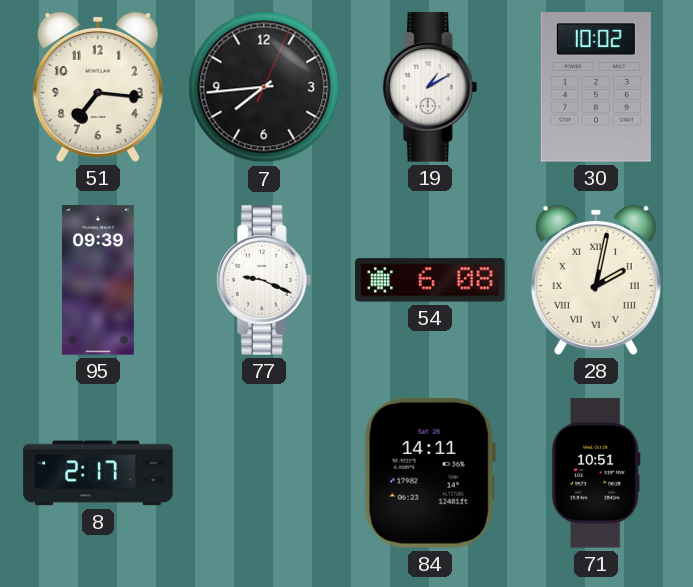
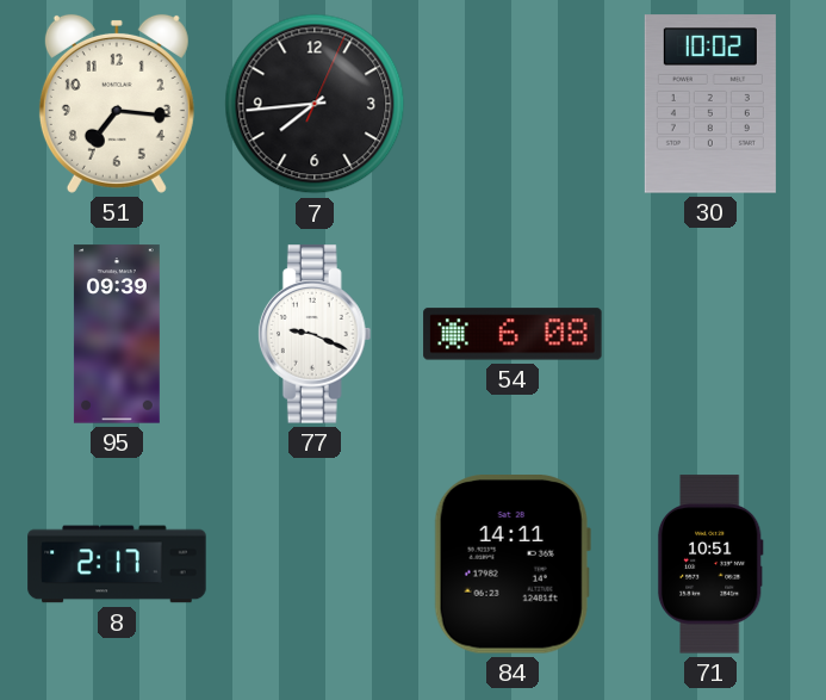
19: 1:10 -> none (430, 87)
28: 2:02 -> none (596, 280)
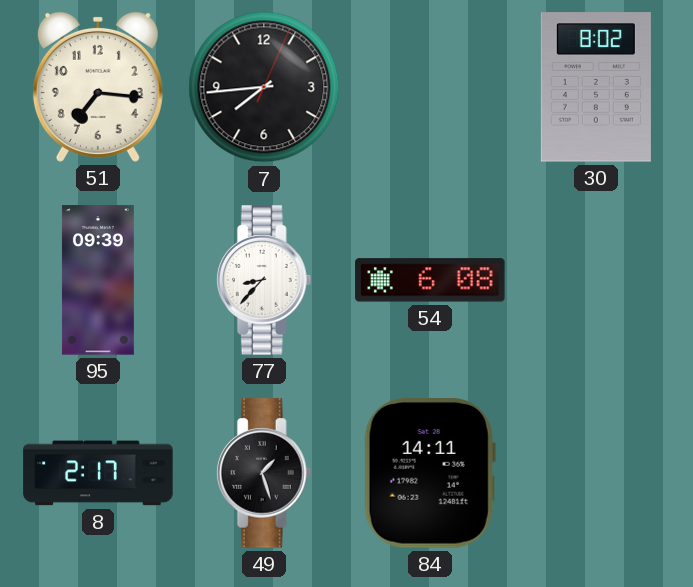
30: 10:02 -> 8:02 (596, 87)
77: 9:19 -> 8:37 (264, 280)
49: none -> 1:27 (264, 473)
71: 10:51 -> none (710, 564)
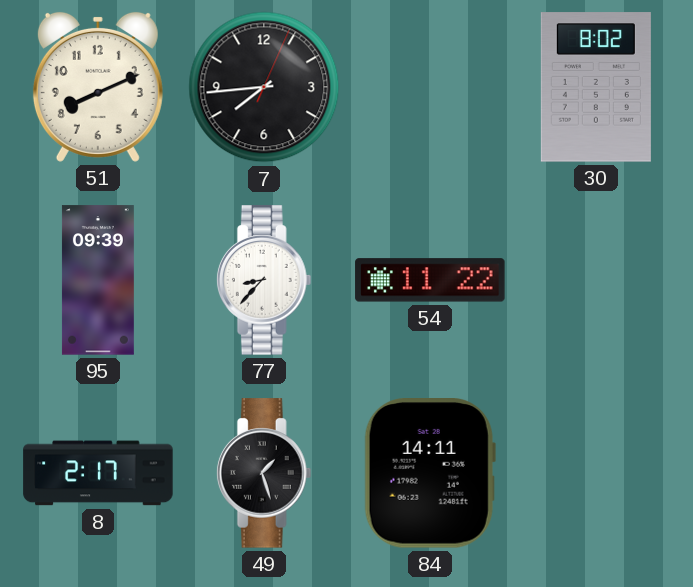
51: 7:16 -> 8:11 (98, 87)
54: 6:08 -> 11:22 (430, 280)
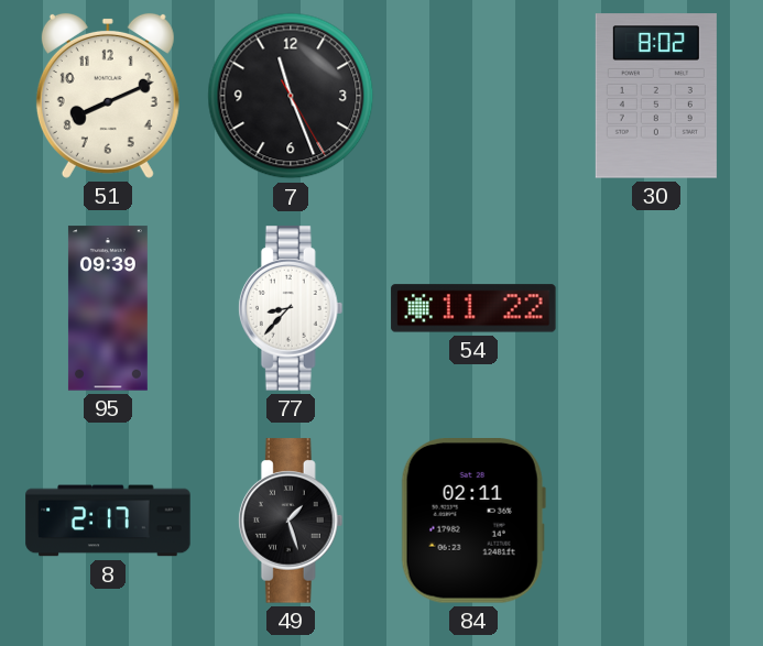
7: 7:44 -> 11:26 (291, 96)
84: 14:11 -> 02:11 (473, 522)
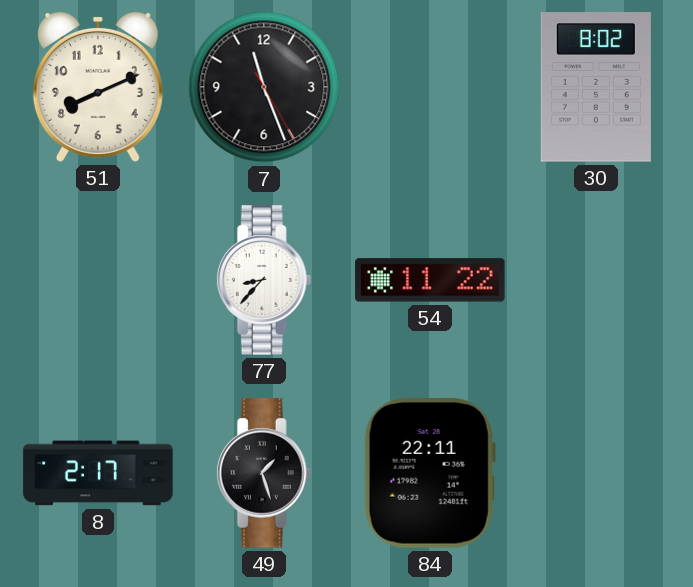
95: 09:39 -> none (108, 308)
84: 02:11 -> 22:11 (430, 474)
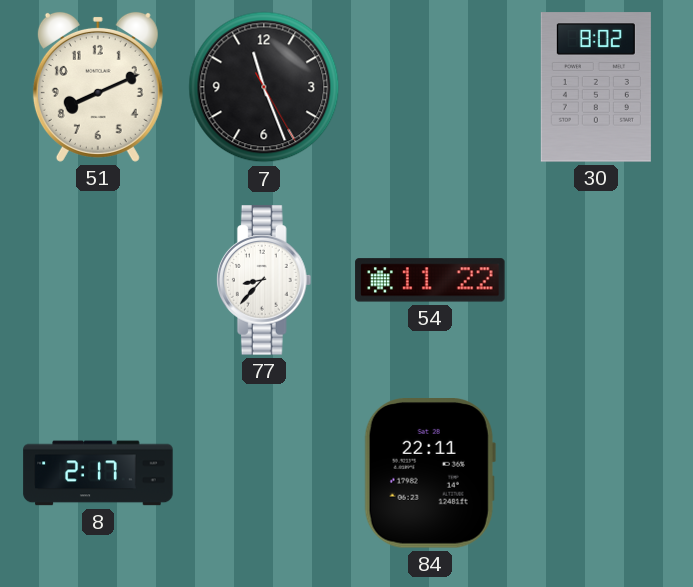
49: 1:27 -> none (264, 473)
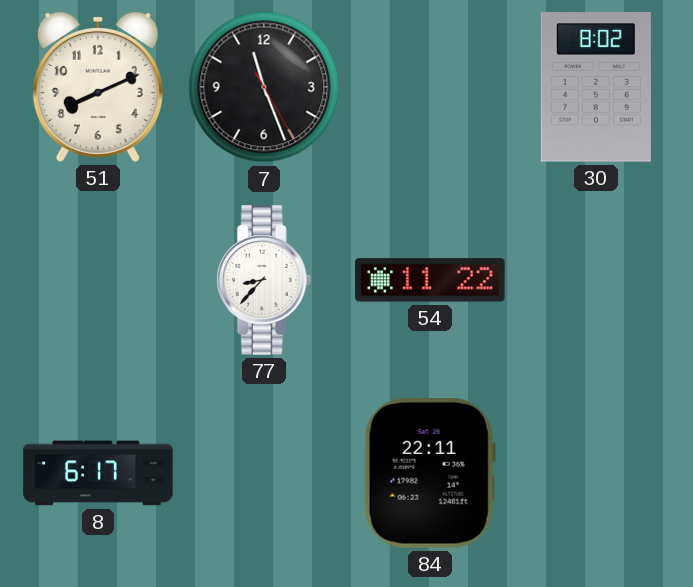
8: 2:17 -> 6:17 (98, 473)
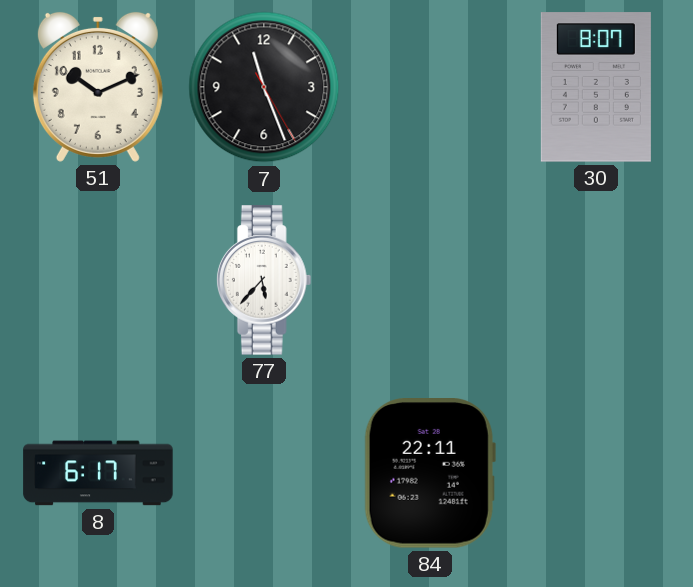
51: 8:11 -> 10:11 (98, 87)
30: 8:02 -> 8:07 (596, 87)
77: 8:37 -> 5:37 (264, 280)
54: 11:22 -> none (430, 280)
